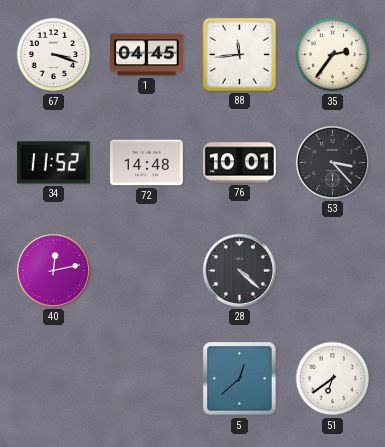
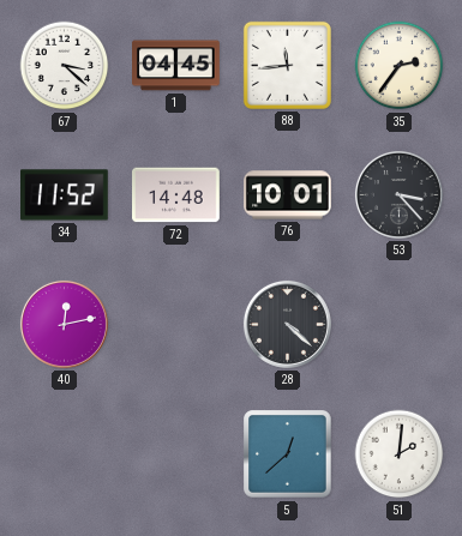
67: 3:18 -> 3:22 (65, 66)
51: 6:39 -> 2:01 (400, 454)
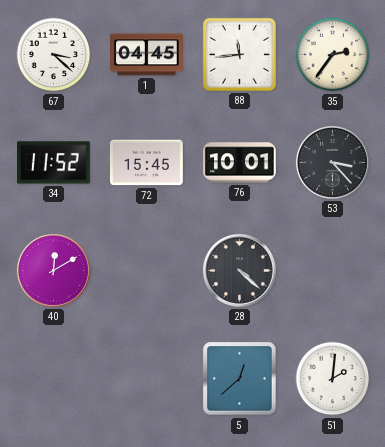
72: 14:48 -> 15:45 (147, 163)
40: 12:13 -> 12:10 (53, 270)
